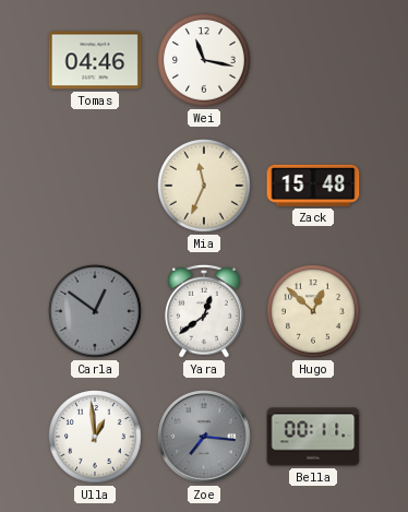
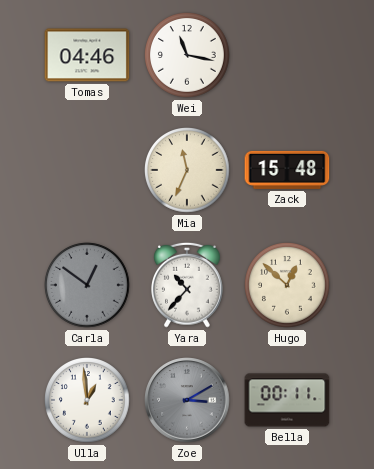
Yara: 12:39 -> 10:37 (188, 285)
Zoe: 7:16 -> 3:10 (187, 400)
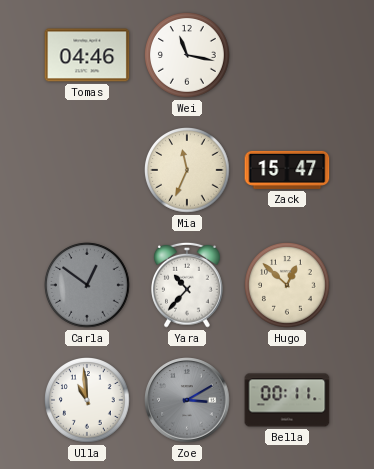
Zack: 15:48 -> 15:47 (287, 170)
Ulla: 12:59 -> 10:59 (88, 401)
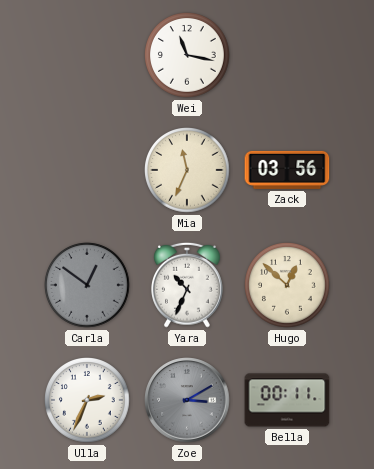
Tomas: 04:46 -> none (87, 55)
Zack: 15:47 -> 03:56 (287, 170)
Yara: 10:37 -> 10:34 (188, 285)
Ulla: 10:59 -> 2:34 (88, 401)
